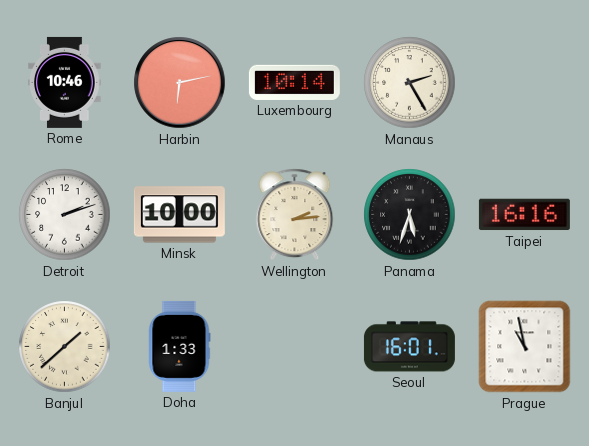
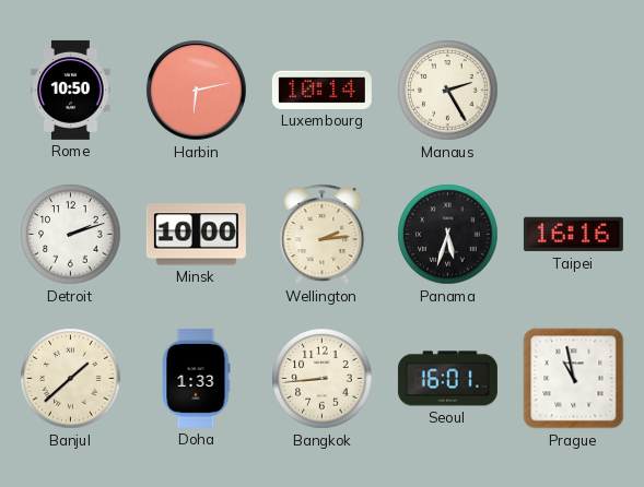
Rome: 10:46 -> 10:50 (71, 90)
Bangkok: none -> 8:44 (323, 379)
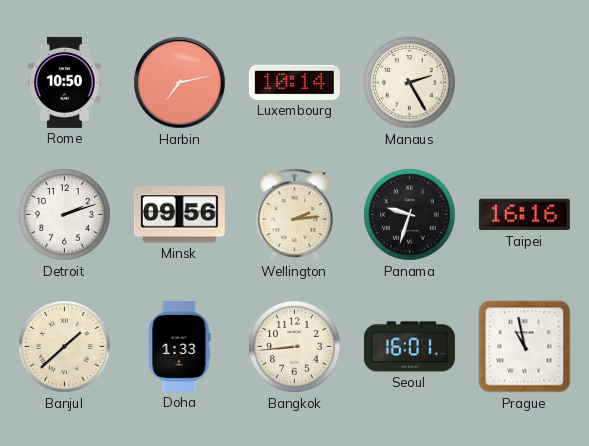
Harbin: 6:13 -> 7:13 (180, 83)
Minsk: 10:00 -> 09:56 (179, 215)
Panama: 5:33 -> 9:33 (410, 215)
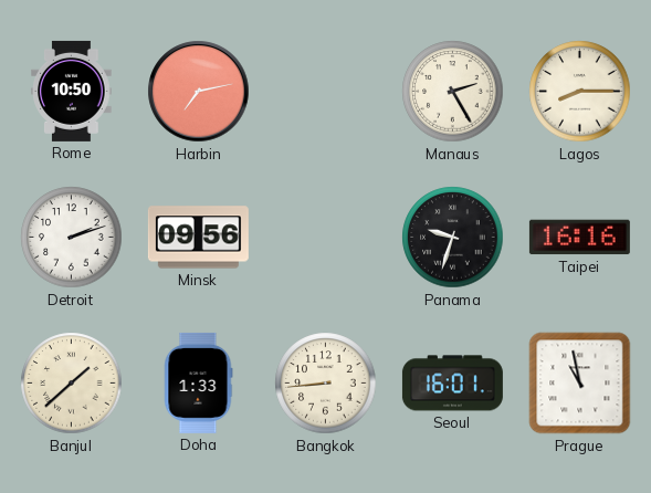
Luxembourg: 10:14 -> none (294, 82)
Lagos: none -> 8:15 (580, 92)
Wellington: 2:14 -> none (295, 215)
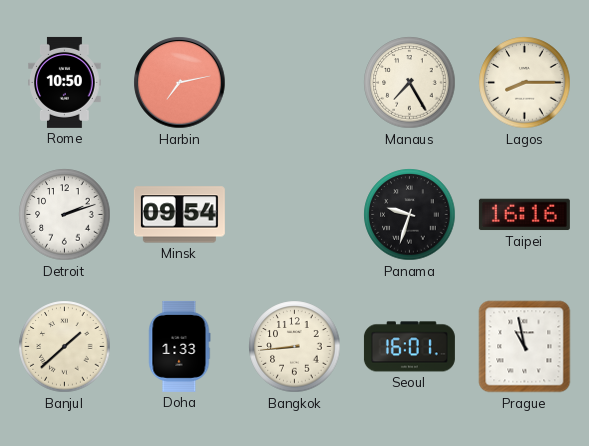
Manaus: 2:25 -> 7:25 (410, 83)
Minsk: 09:56 -> 09:54 (179, 215)
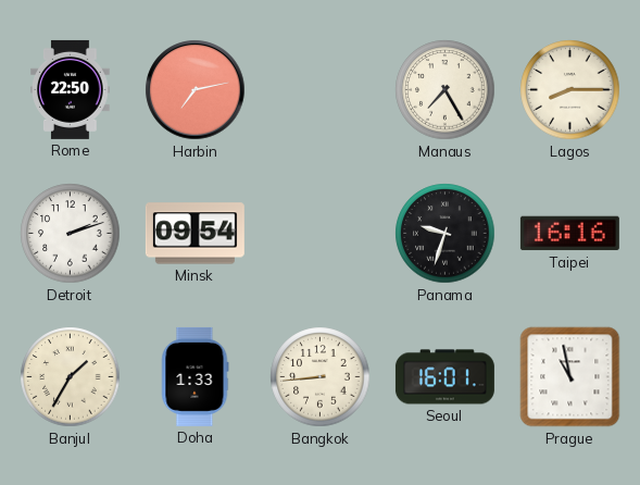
Rome: 10:50 -> 22:50 (71, 89)
Banjul: 1:38 -> 1:35 (71, 377)
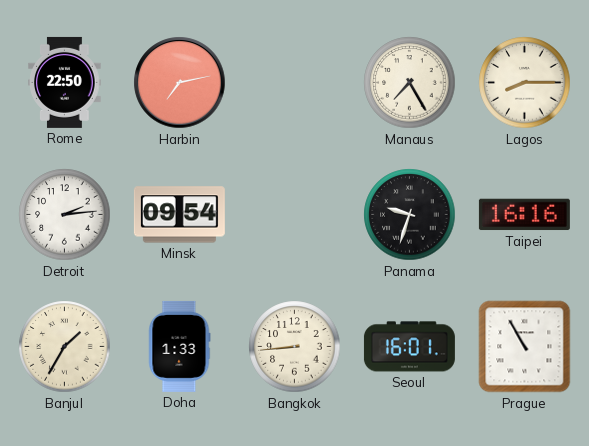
Detroit: 2:12 -> 2:14 (65, 215)
Prague: 10:58 -> 10:55 (525, 347)
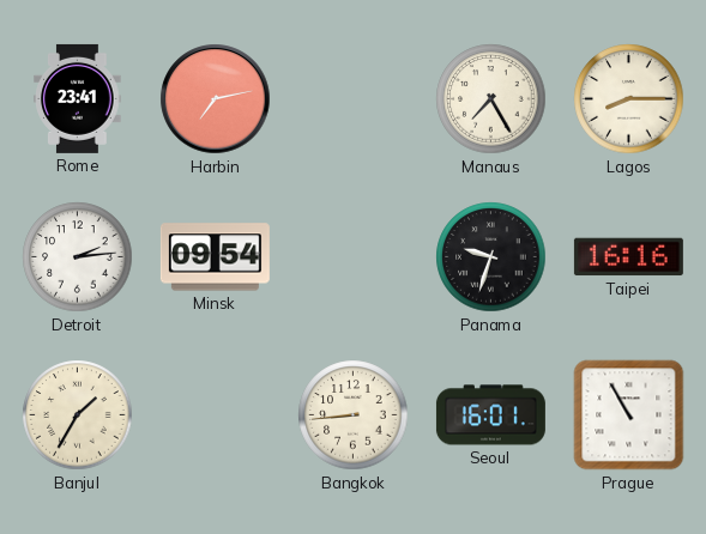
Rome: 22:50 -> 23:41 (78, 98)
Doha: 1:33 -> none (180, 346)
